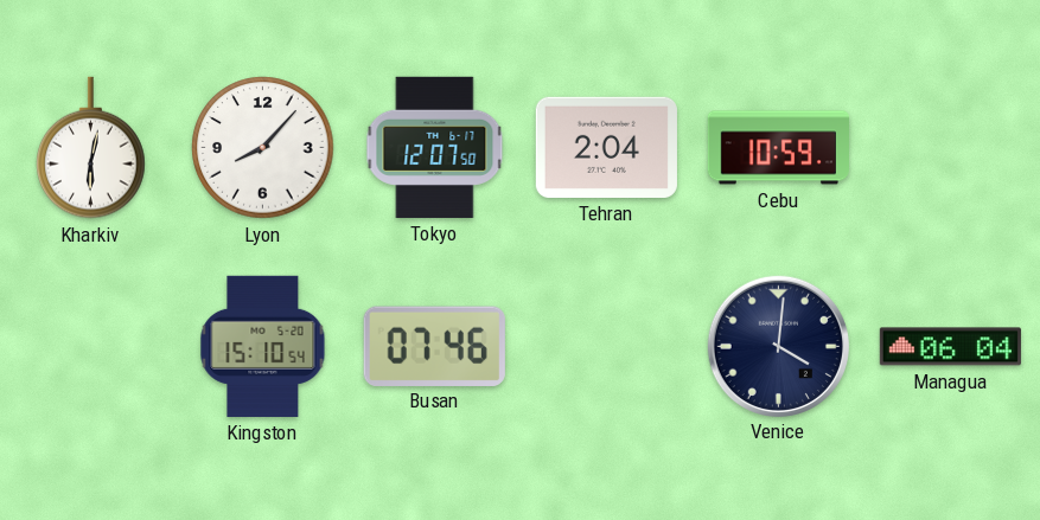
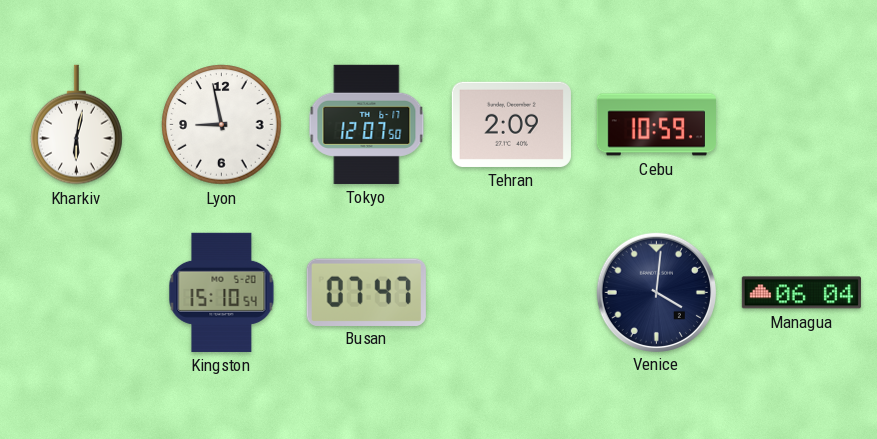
Lyon: 8:07 -> 8:58 (222, 125)
Tehran: 2:04 -> 2:09 (511, 124)
Busan: 07:46 -> 07:47 (366, 292)
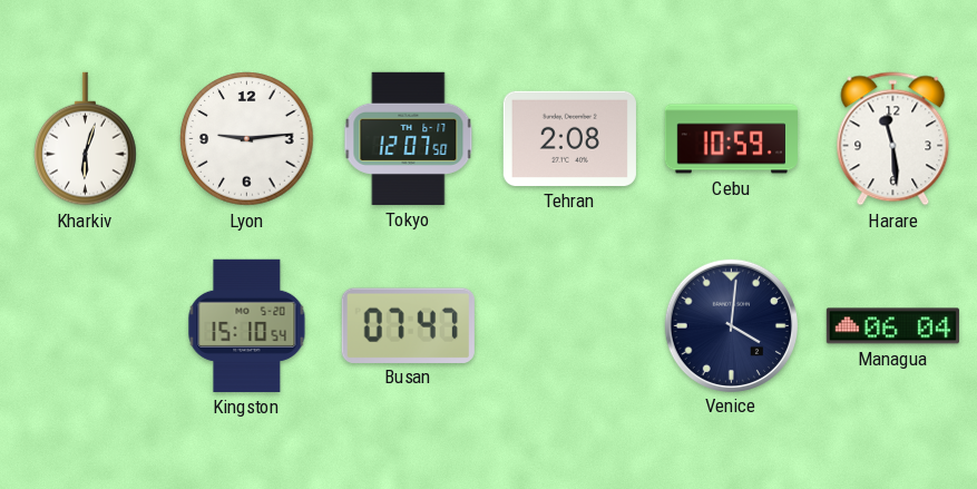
Kharkiv: 6:02 -> 6:03 (86, 139)
Lyon: 8:58 -> 9:14 (247, 139)
Tehran: 2:09 -> 2:08 (569, 138)
Harare: none -> 11:29 (893, 139)
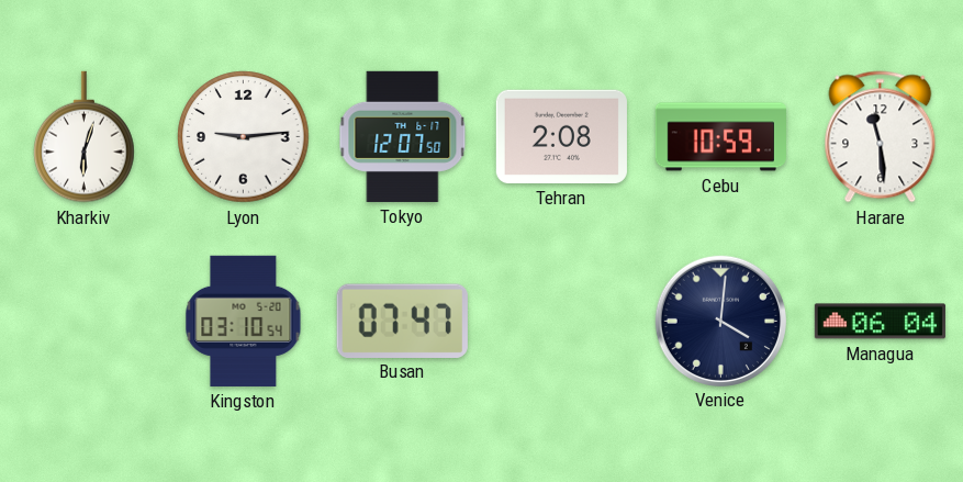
Kingston: 15:10 -> 03:10 (244, 321)
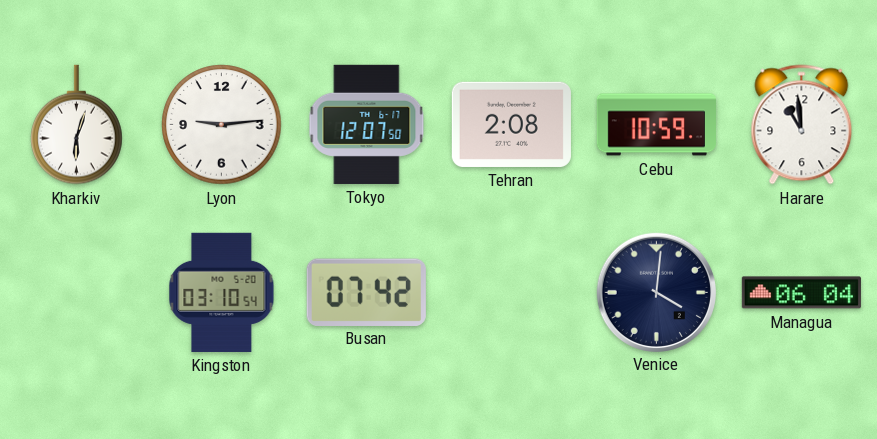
Harare: 11:29 -> 10:59 (802, 125)
Busan: 07:47 -> 07:42 (366, 292)
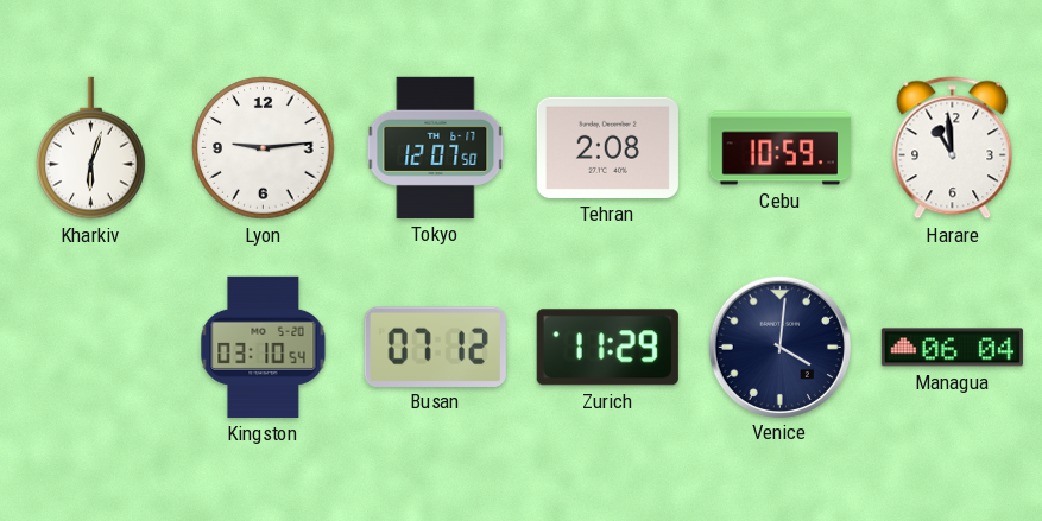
Busan: 07:42 -> 07:12 (435, 347)
Zurich: none -> 11:29 (607, 348)
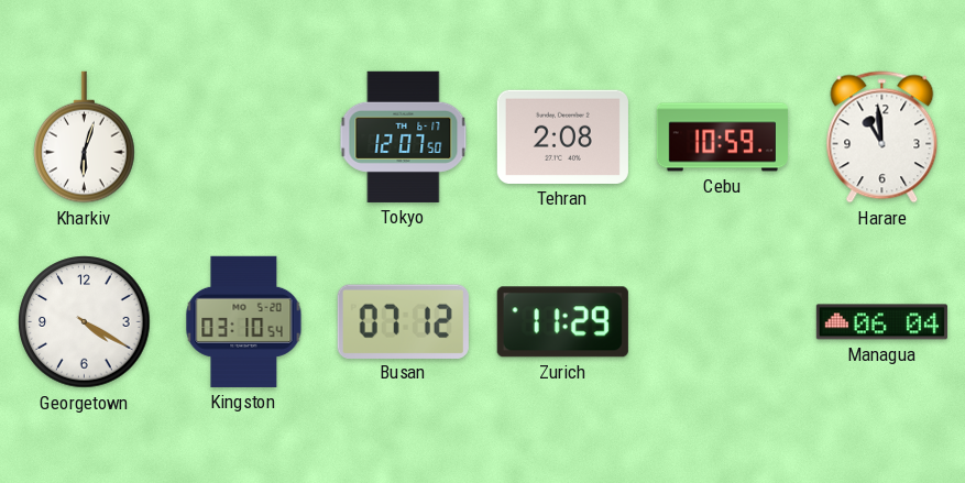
Lyon: 9:14 -> none (264, 148)
Georgetown: none -> 4:20 (85, 322)
Venice: 4:01 -> none (779, 347)
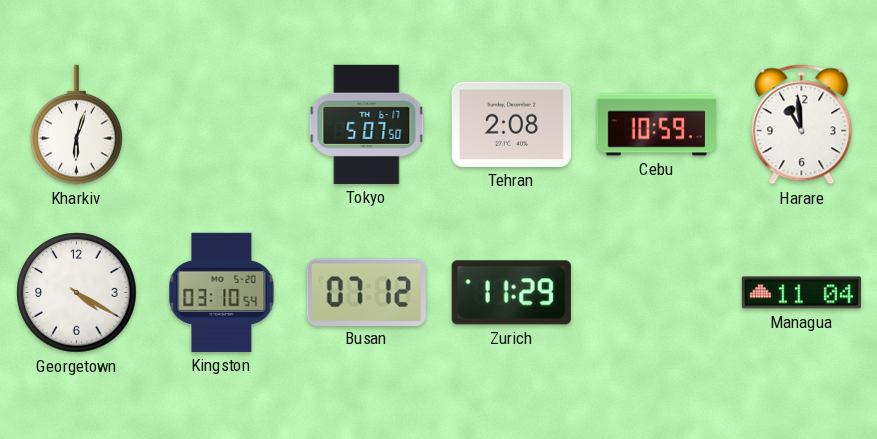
Tokyo: 12:07 -> 5:07 (367, 124)
Managua: 06:04 -> 11:04 (801, 293)
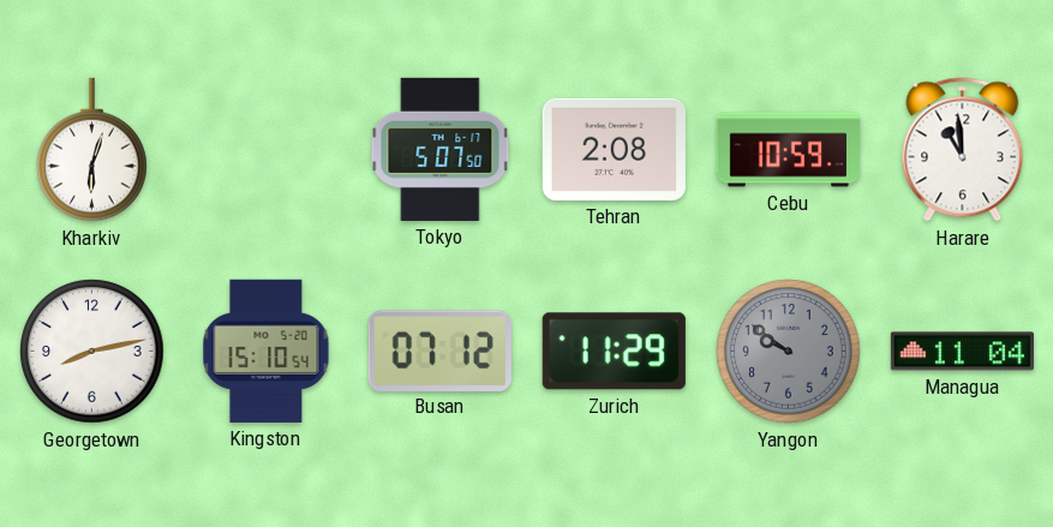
Georgetown: 4:20 -> 8:13 (92, 352)
Kingston: 03:10 -> 15:10 (267, 351)
Yangon: none -> 9:51 (789, 352)
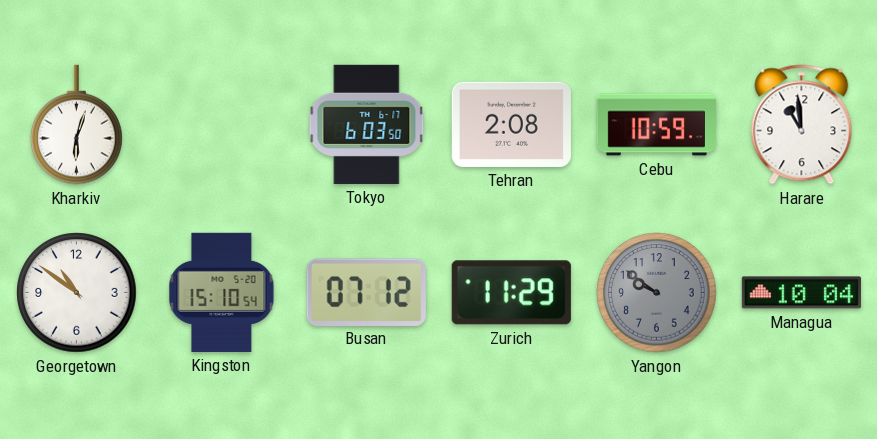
Tokyo: 5:07 -> 6:03 (367, 124)
Georgetown: 8:13 -> 10:51 (77, 293)
Managua: 11:04 -> 10:04 (801, 293)
